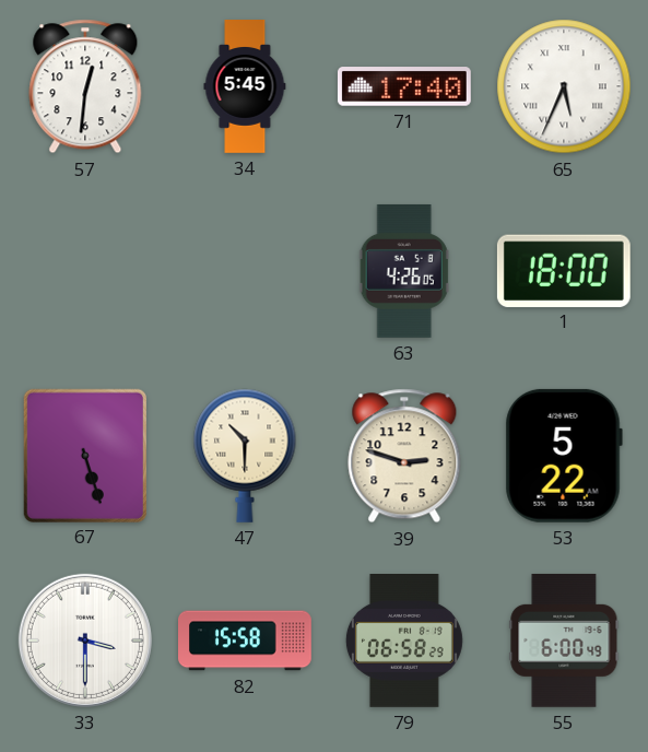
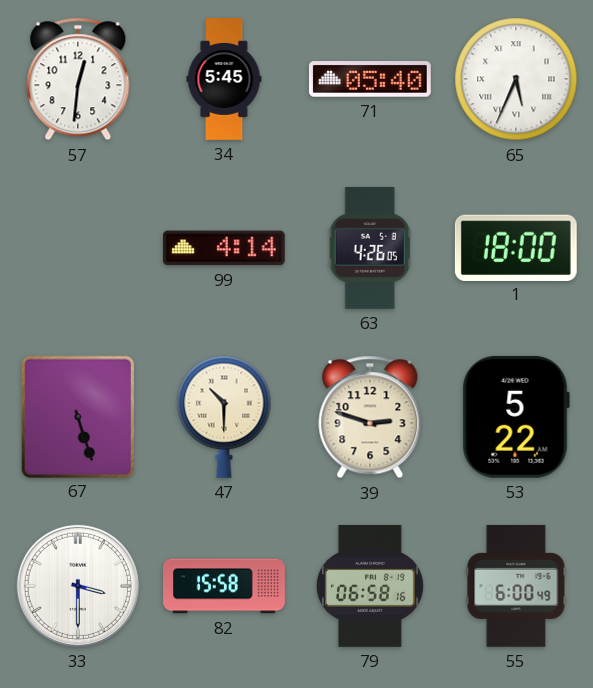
71: 17:40 -> 05:40 (370, 79)
99: none -> 4:14 (224, 248)
79: 06:58:29 -> 06:58:16 (370, 587)
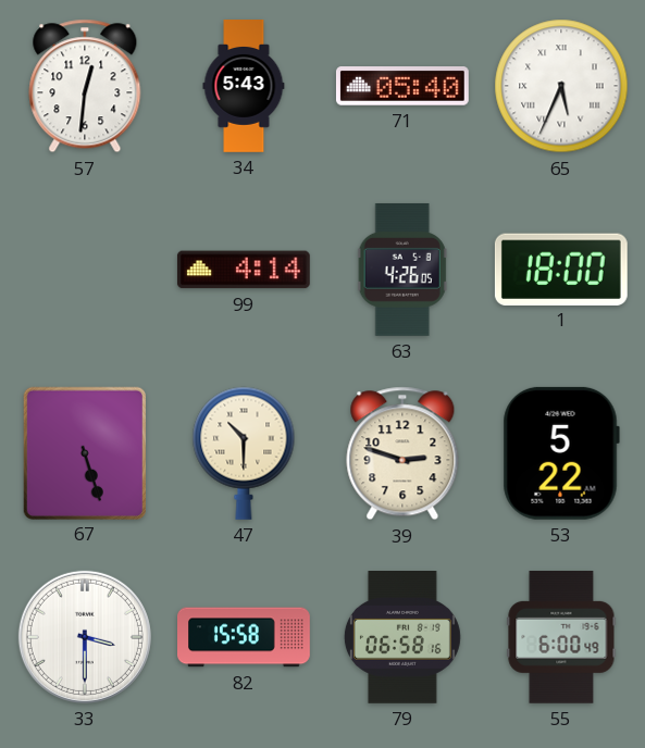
34: 5:45 -> 5:43 (244, 87)
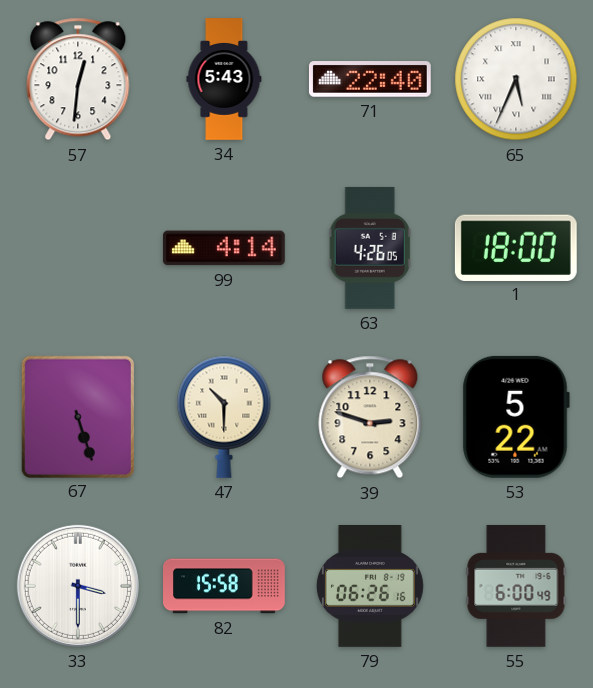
71: 05:40 -> 22:40 (370, 79)
79: 06:58 -> 06:26 (370, 587)
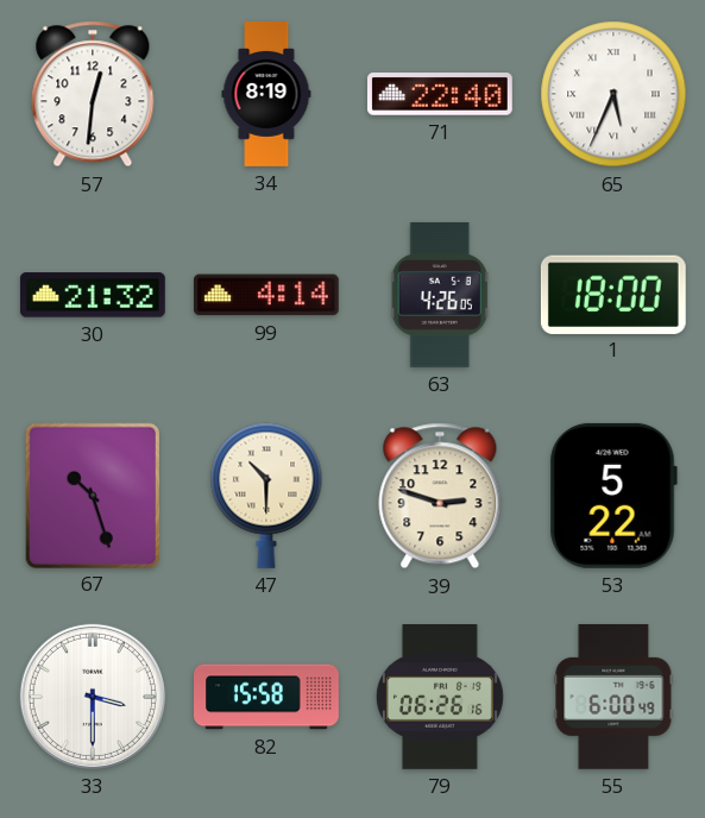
34: 5:43 -> 8:19 (266, 95)
30: none -> 21:32 (93, 295)
67: 5:27 -> 10:27 (93, 495)
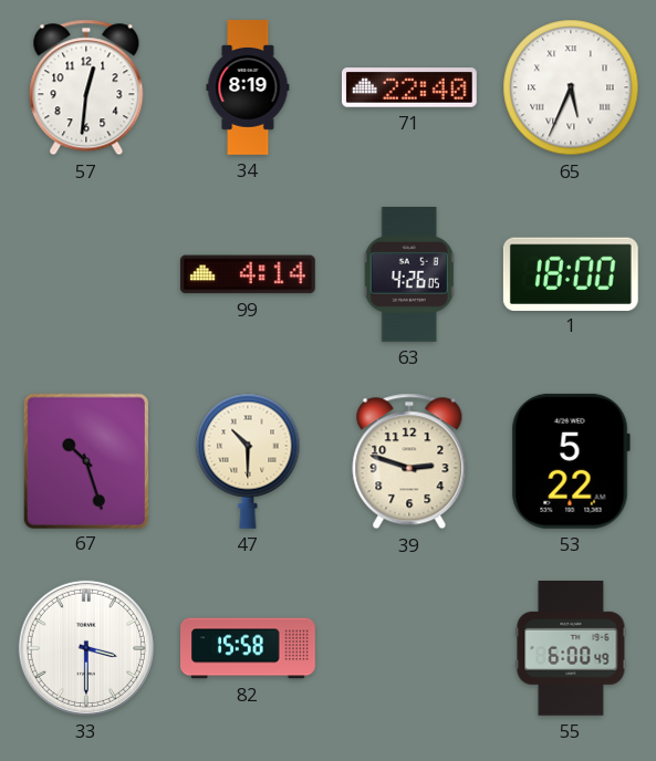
30: 21:32 -> none (93, 295)
79: 06:26 -> none (440, 698)
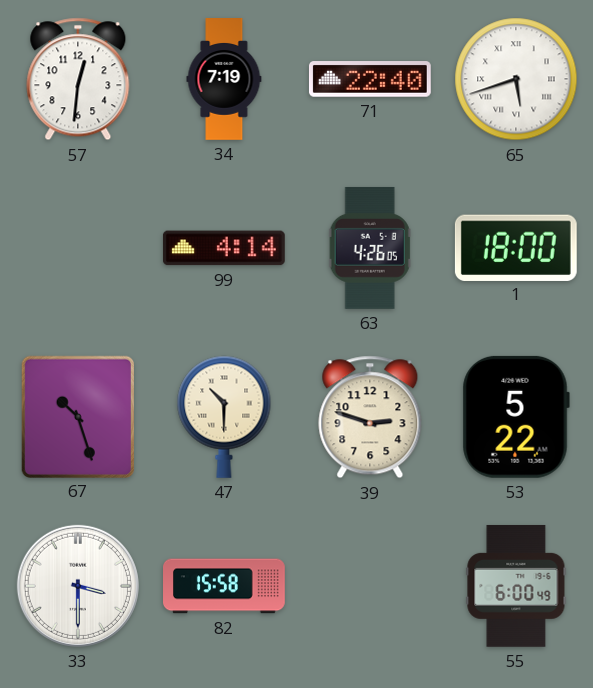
34: 8:19 -> 7:19 (224, 80)
65: 5:34 -> 5:42 (516, 79)
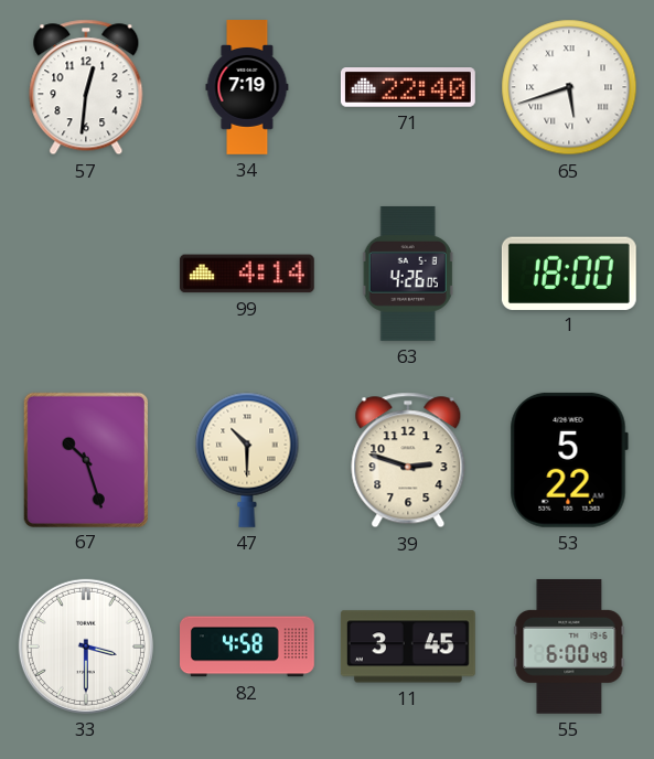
82: 15:58 -> 4:58 (248, 646)
11: none -> 3:45 (408, 646)
